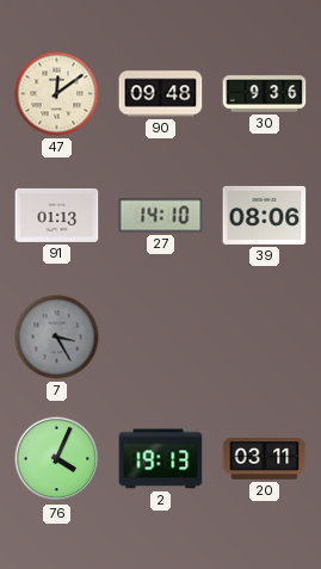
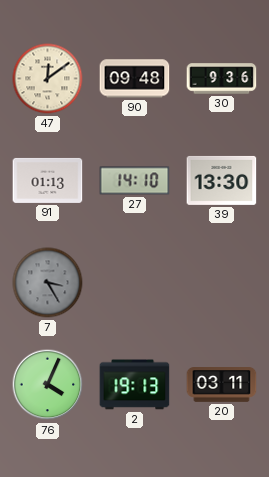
39: 08:06 -> 13:30 (222, 180)
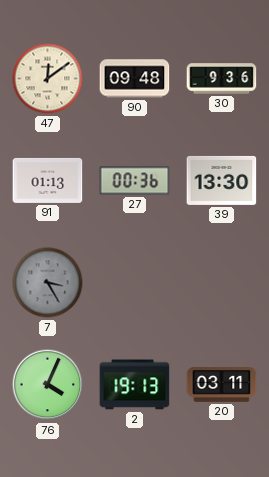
27: 14:10 -> 00:36 (135, 181)
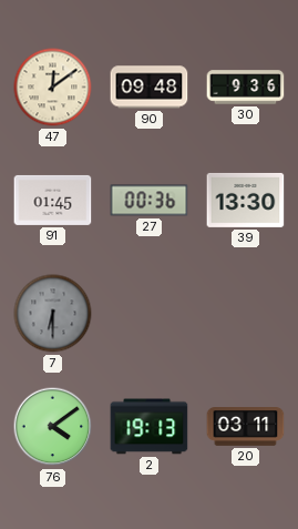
91: 01:13 -> 01:45 (53, 200)
7: 3:25 -> 6:30 (53, 314)
76: 4:04 -> 4:09 (53, 427)
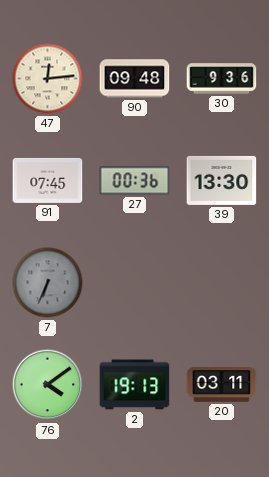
47: 12:09 -> 12:14 (48, 79)
91: 01:45 -> 07:45 (48, 180)
7: 6:30 -> 6:34 (48, 283)
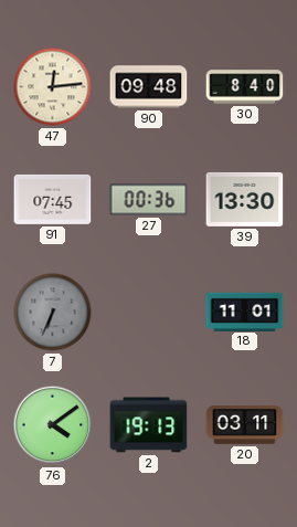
30: 9:36 -> 8:40 (245, 87)
18: none -> 11:01 (245, 312)
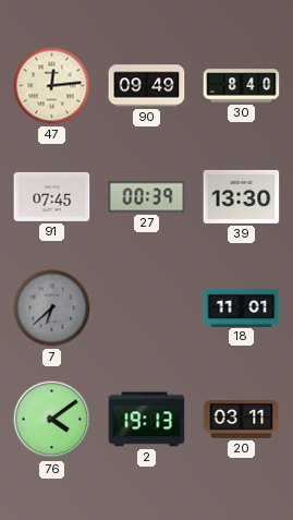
90: 09:48 -> 09:49 (147, 86)
27: 00:36 -> 00:39 (147, 197)
7: 6:34 -> 6:38 (52, 309)
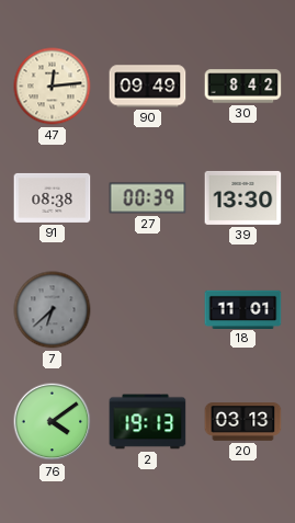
30: 8:40 -> 8:42 (243, 87)
91: 07:45 -> 08:38 (53, 197)
20: 03:11 -> 03:13 (243, 422)
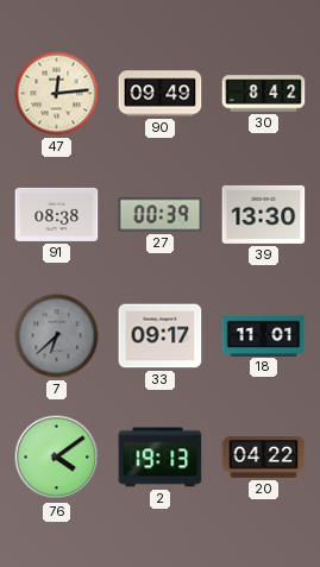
33: none -> 09:17 (161, 336)
20: 03:13 -> 04:22 (264, 458)
